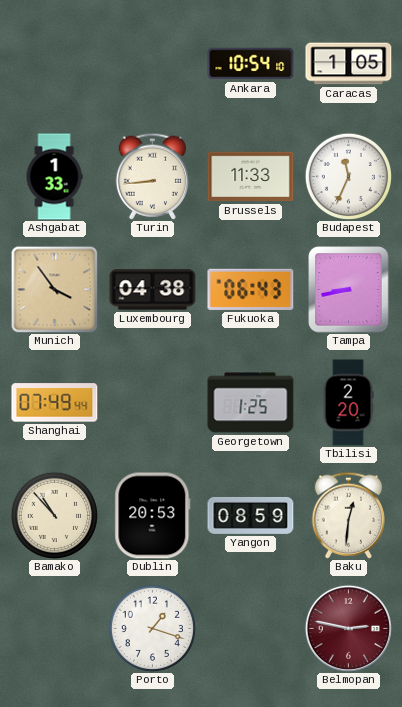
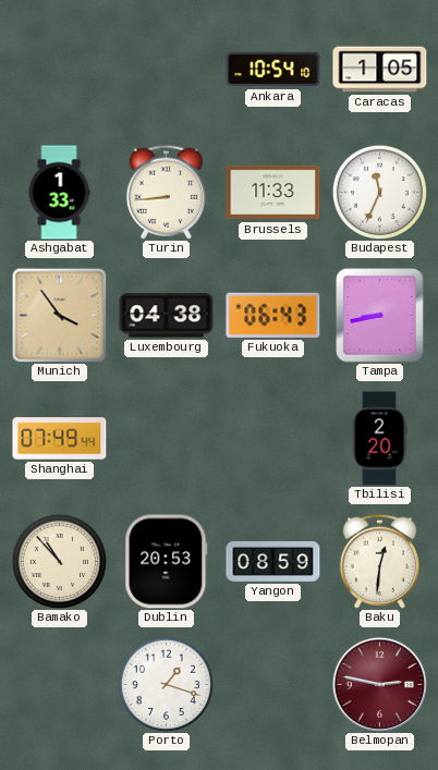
Georgetown: 1:25 -> none (251, 403)
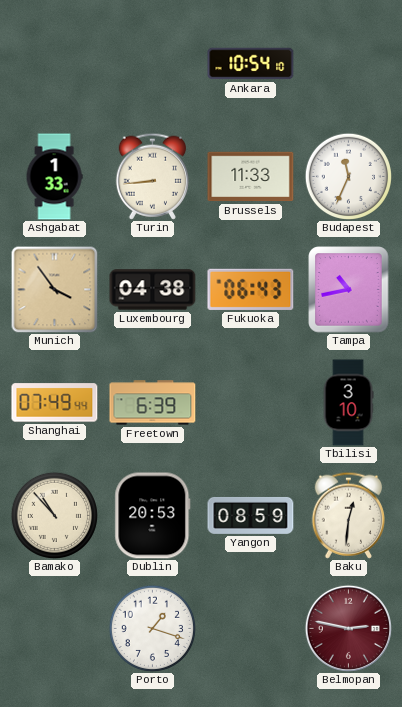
Caracas: 1:05 -> none (380, 70)
Tampa: 8:43 -> 10:43 (349, 290)
Freetown: none -> 6:39 (153, 403)
Tbilisi: 2:20 -> 3:10 (348, 403)
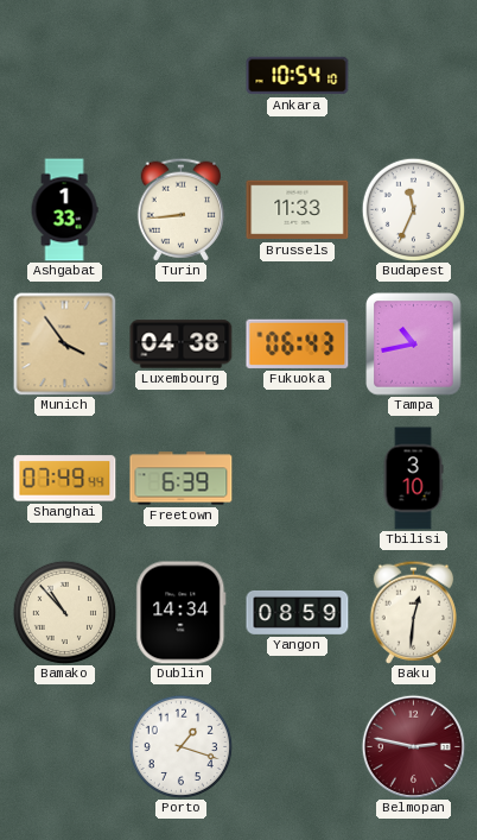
Dublin: 20:53 -> 14:34 (182, 613)
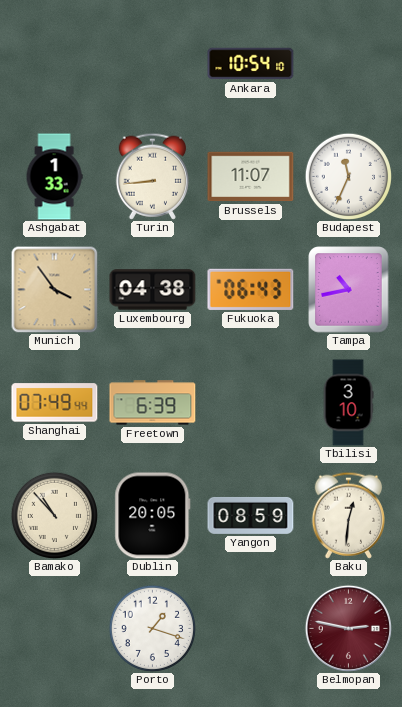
Brussels: 11:33 -> 11:07 (251, 177)
Dublin: 14:34 -> 20:05 (153, 516)
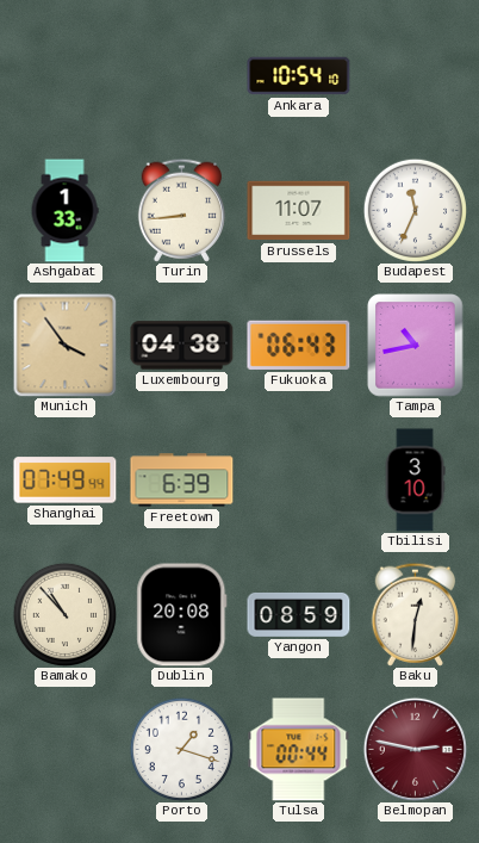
Dublin: 20:05 -> 20:08 (182, 615)
Tulsa: none -> 00:44 (299, 750)
